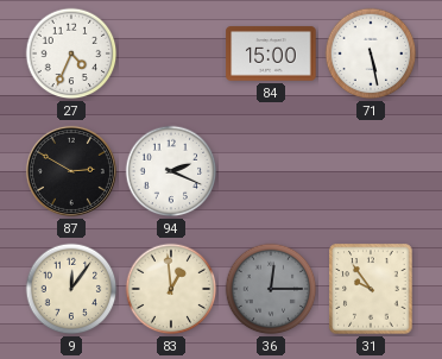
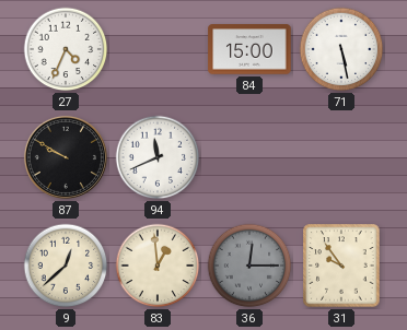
87: 2:50 -> 9:50 (66, 157)
94: 2:19 -> 11:41 (158, 157)
9: 12:06 -> 12:38 (66, 266)
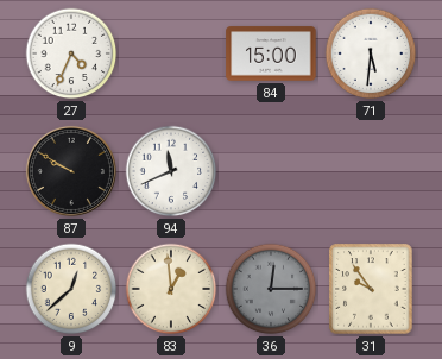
71: 5:28 -> 5:31 (371, 53)
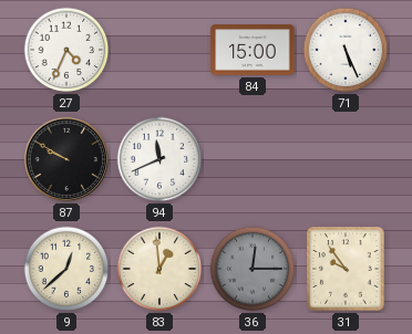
71: 5:31 -> 5:26 (346, 50)
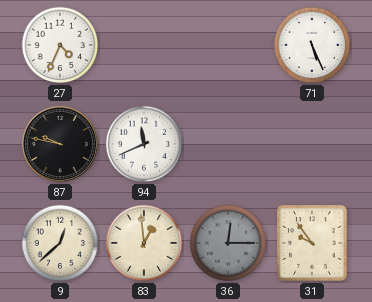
84: 15:00 -> none (253, 50)
87: 9:50 -> 9:47 (60, 144)
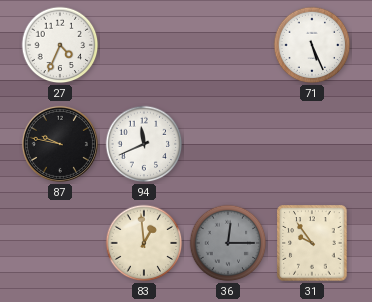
9: 12:38 -> none (60, 243)
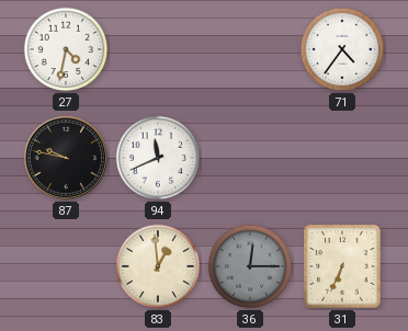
27: 4:34 -> 4:32 (66, 49)
71: 5:26 -> 4:36 (342, 49)
31: 9:54 -> 6:34 (342, 266)
